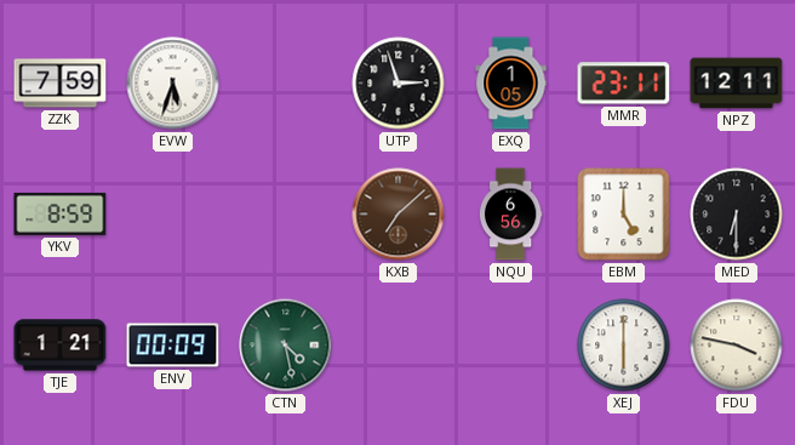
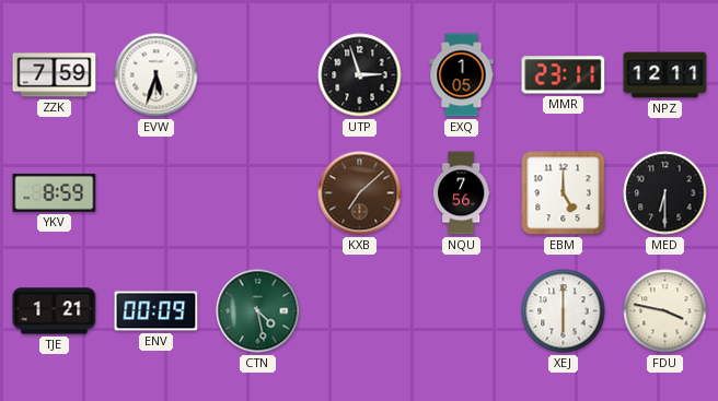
NQU: 6:56 -> 7:56 (461, 193)
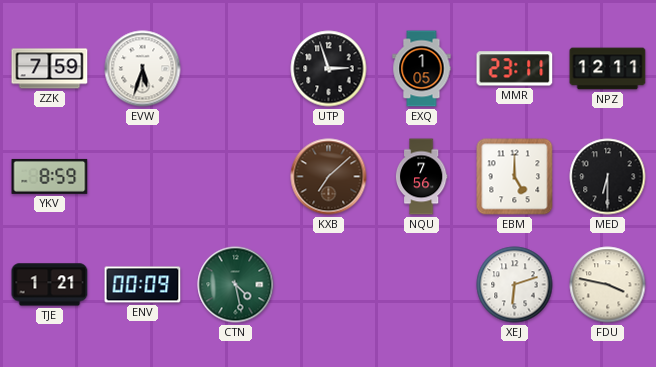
XEJ: 6:00 -> 6:12 (515, 285)
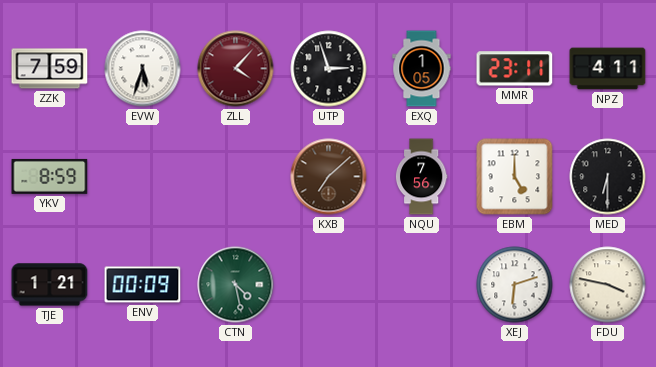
ZLL: none -> 4:07 (236, 69)
NPZ: 12:11 -> 4:11 (608, 69)
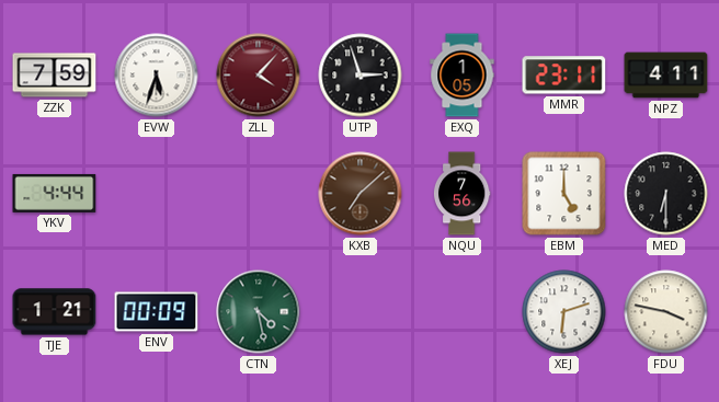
YKV: 8:59 -> 4:44 (55, 193)
